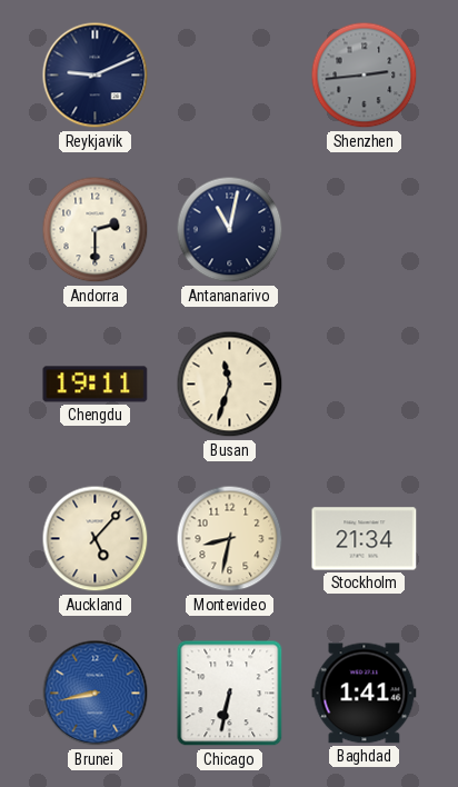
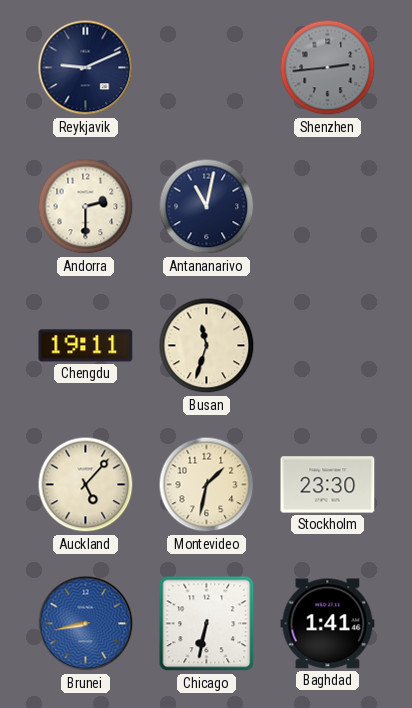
Montevideo: 8:32 -> 1:32 (207, 485)
Stockholm: 21:34 -> 23:30 (328, 485)
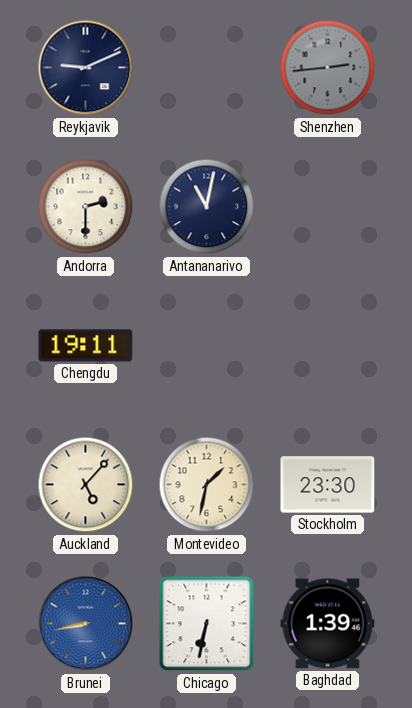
Busan: 11:33 -> none (207, 346)
Baghdad: 1:41 -> 1:39 (328, 624)
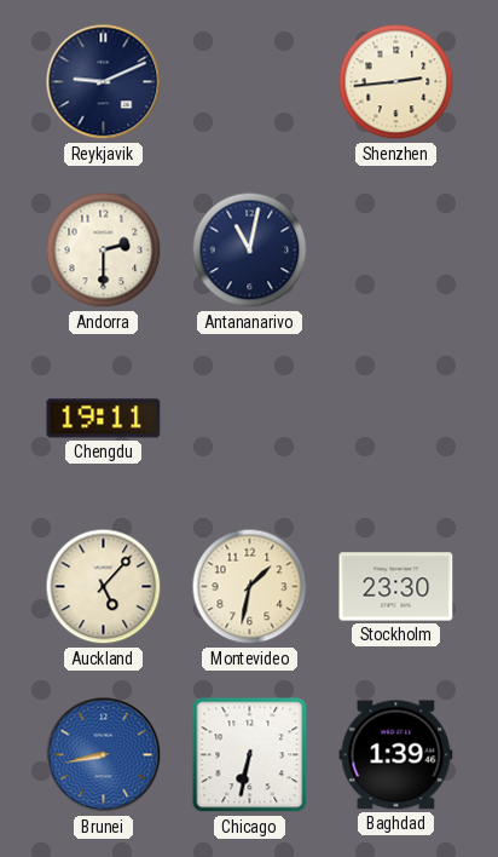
Shenzhen dial: grey -> cream (396, 82)
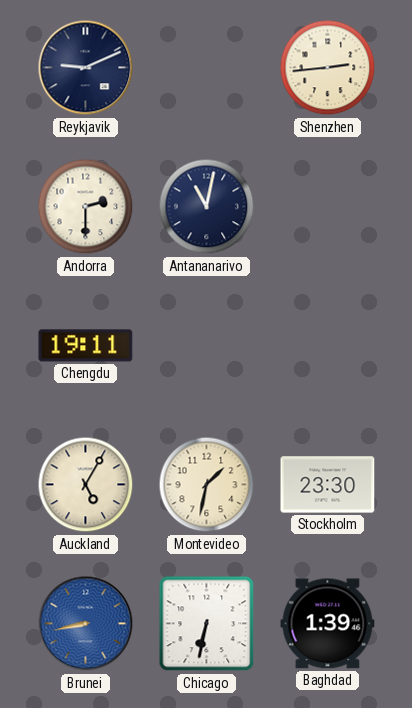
Auckland: 5:07 -> 5:05 (86, 485)
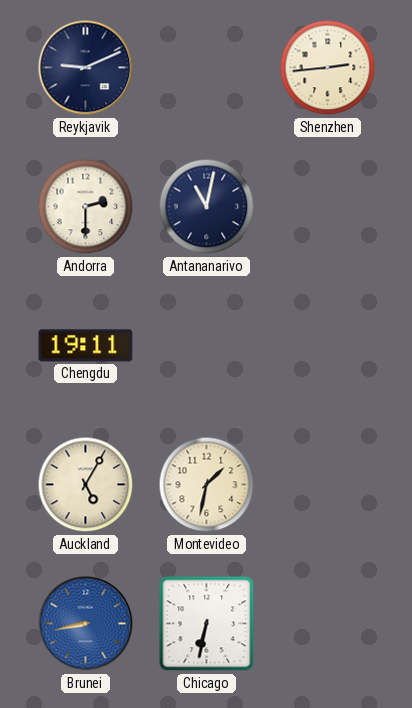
Stockholm: 23:30 -> none (328, 485)
Baghdad: 1:39 -> none (328, 624)
